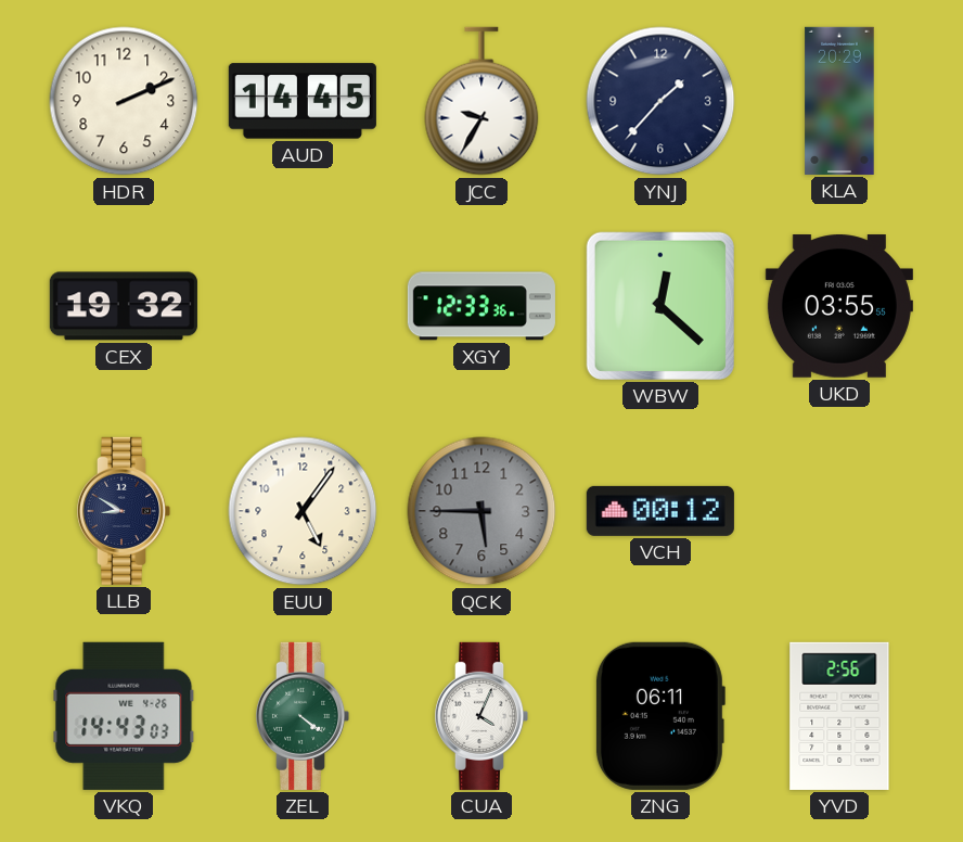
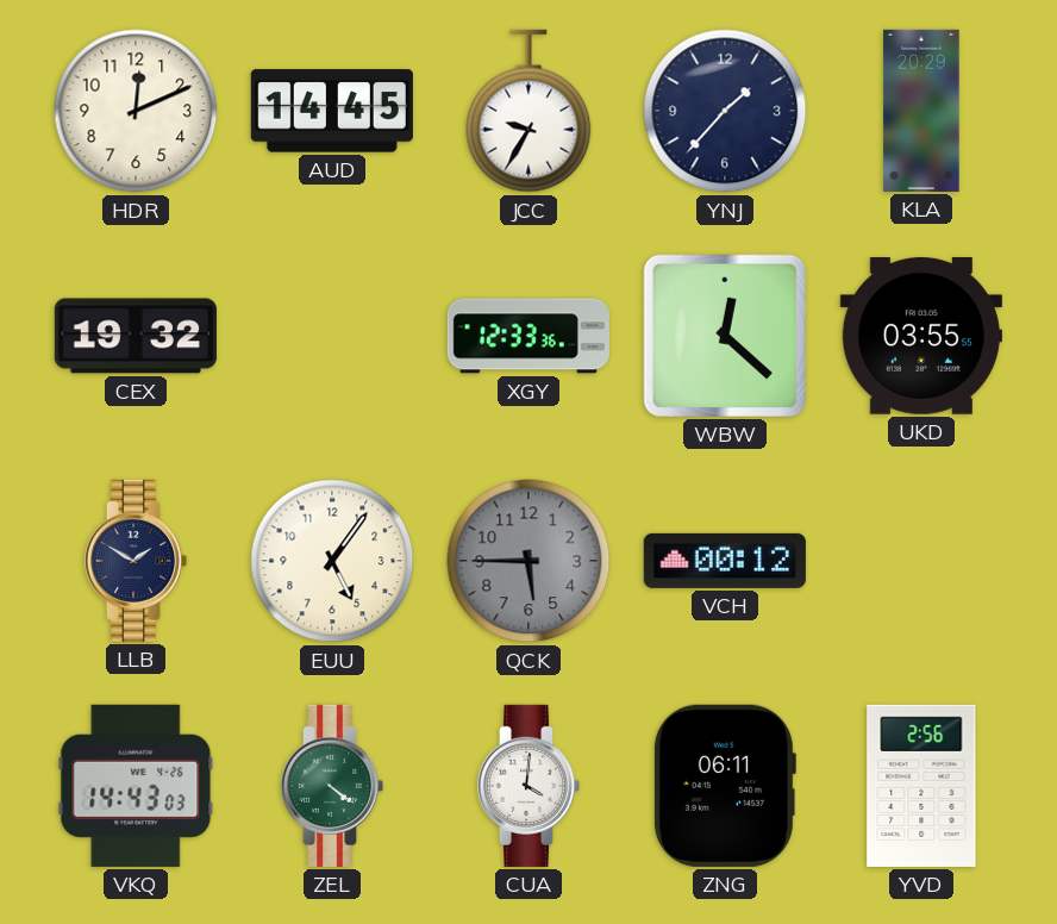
HDR: 2:11 -> 12:11 (136, 111)
LLB: 8:50 -> 1:50 (136, 561)
CUA: 4:04 -> 4:01 (528, 786)
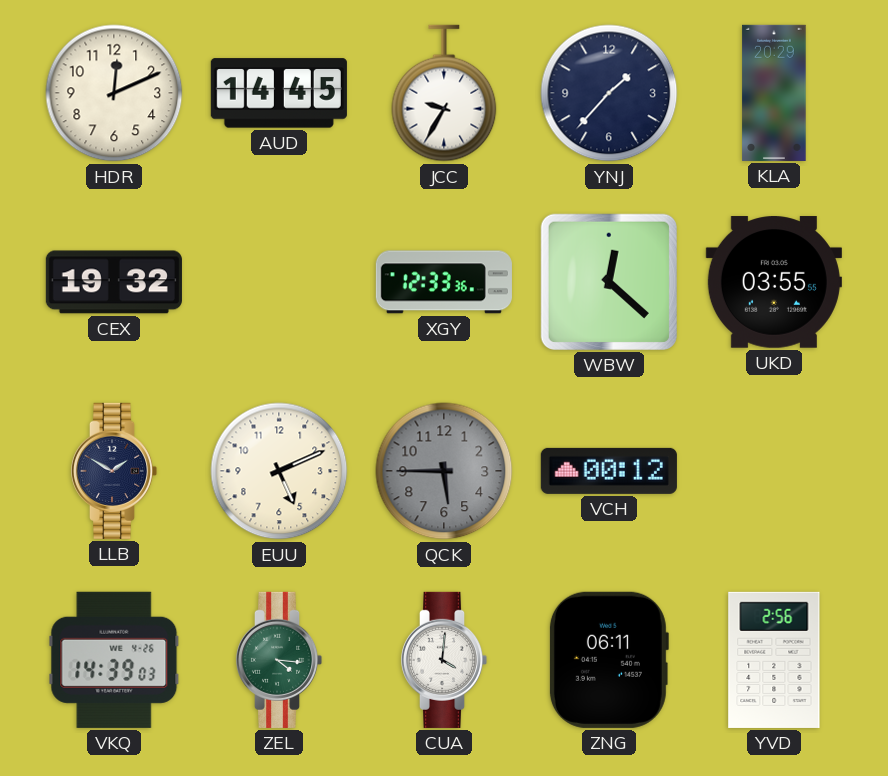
EUU: 5:06 -> 5:11 (279, 471)
VKQ: 14:43 -> 14:39 (114, 660)
ZEL: 4:21 -> 4:16 (279, 660)
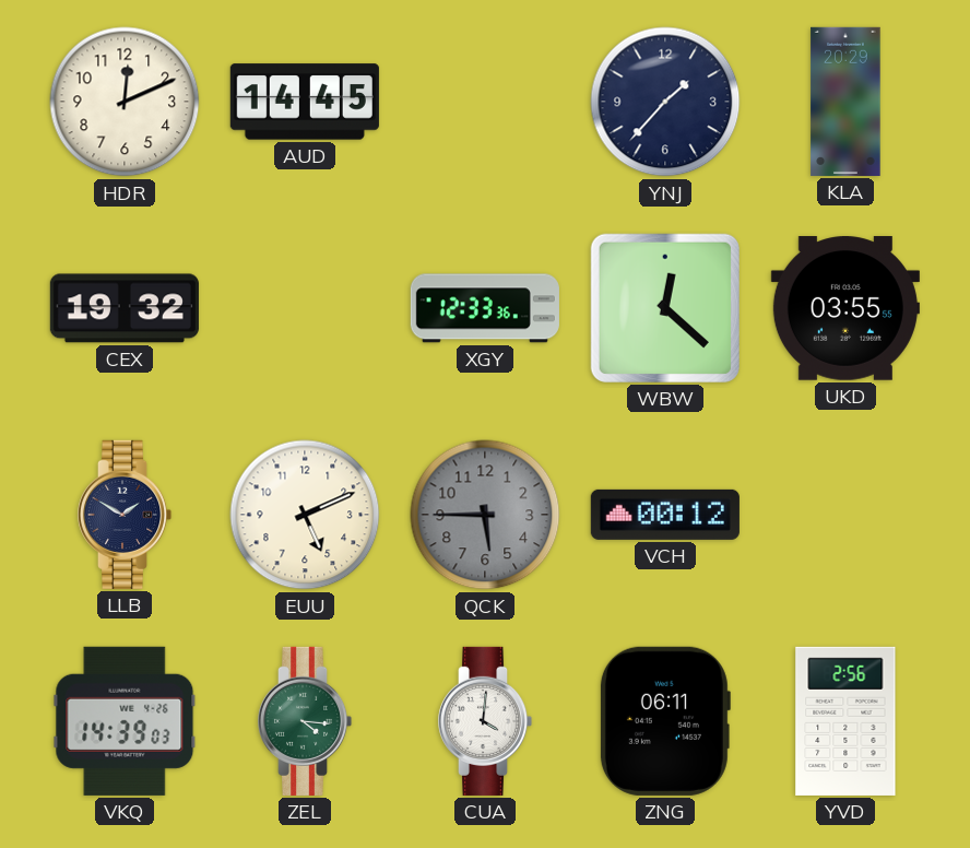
JCC: 9:35 -> none (444, 93)
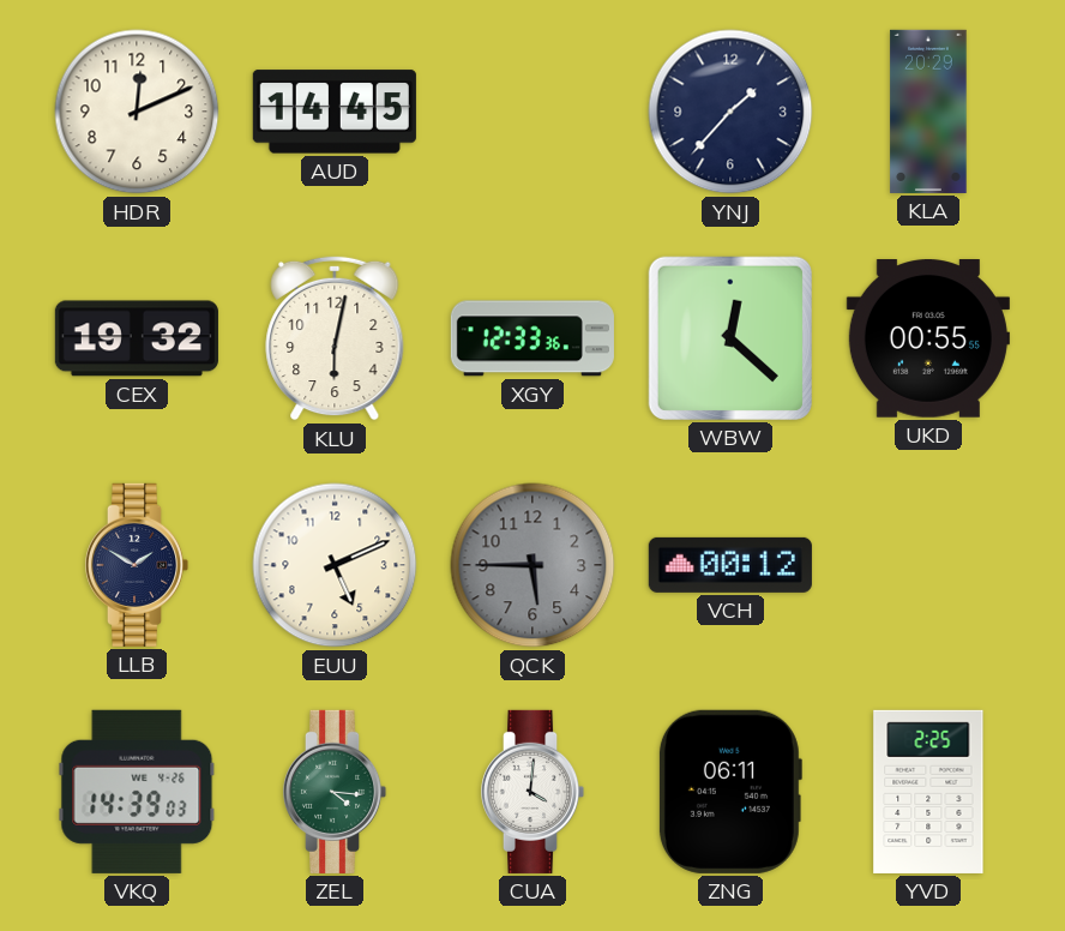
KLU: none -> 6:02 (335, 338)
UKD: 03:55 -> 00:55 (928, 338)
YVD: 2:56 -> 2:25 (928, 792)
